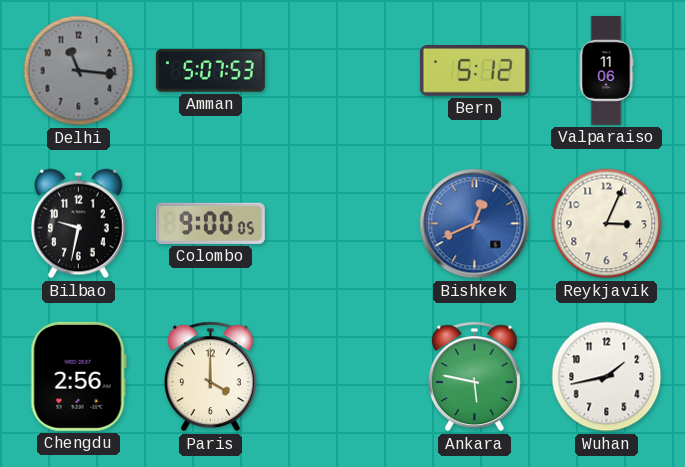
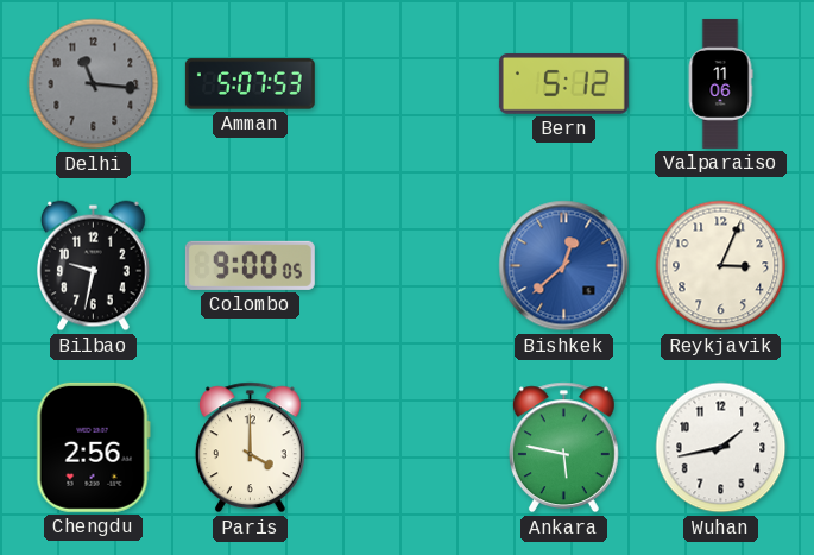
Bishkek: 12:41 -> 12:38 (564, 266)
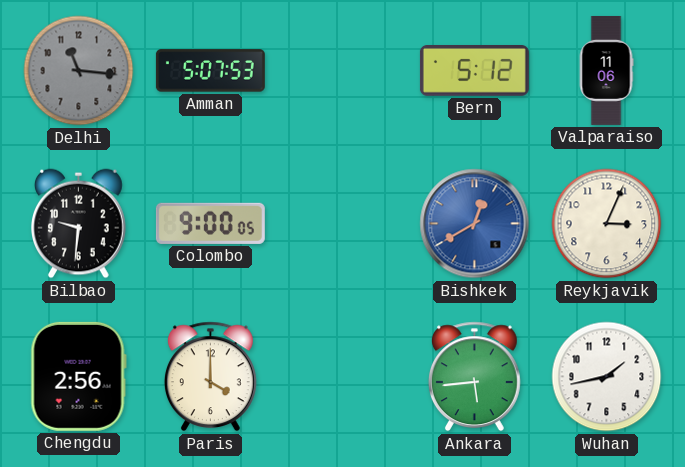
Bilbao: 9:32 -> 9:31 (79, 224)
Bishkek: 12:38 -> 12:40 (475, 224)
Ankara: 5:47 -> 5:44 (474, 377)
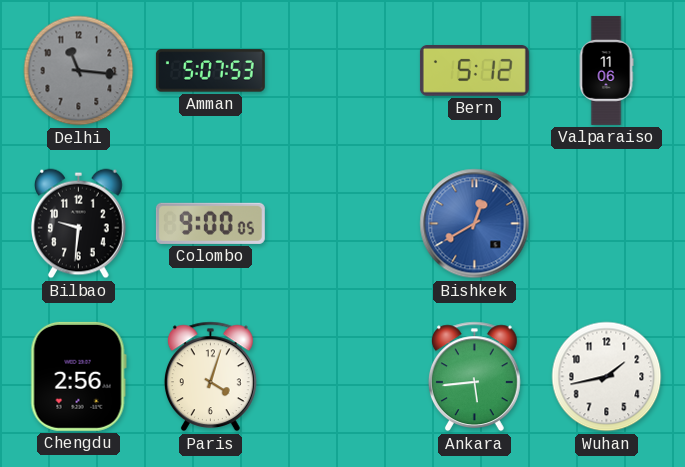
Reykjavik: 3:04 -> none (607, 224)
Paris: 4:00 -> 4:03 (210, 377)
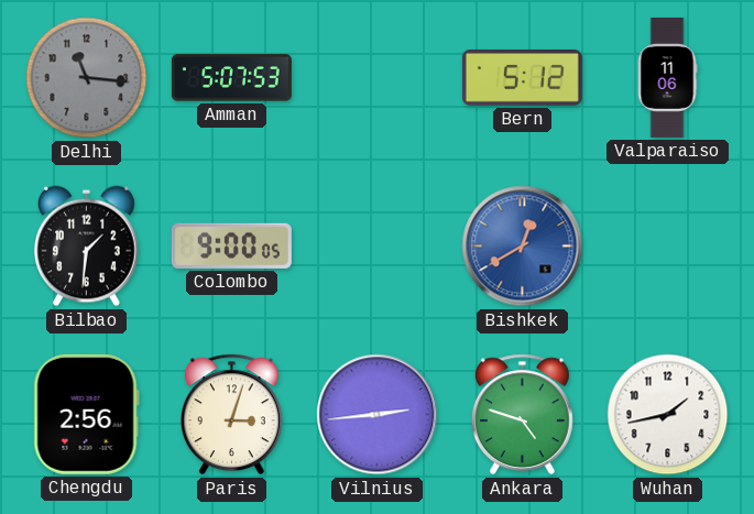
Bilbao: 9:31 -> 1:31 (87, 247)
Paris: 4:03 -> 3:03 (231, 415)
Vilnius: none -> 2:44 (378, 415)
Ankara: 5:44 -> 4:48 (522, 415)
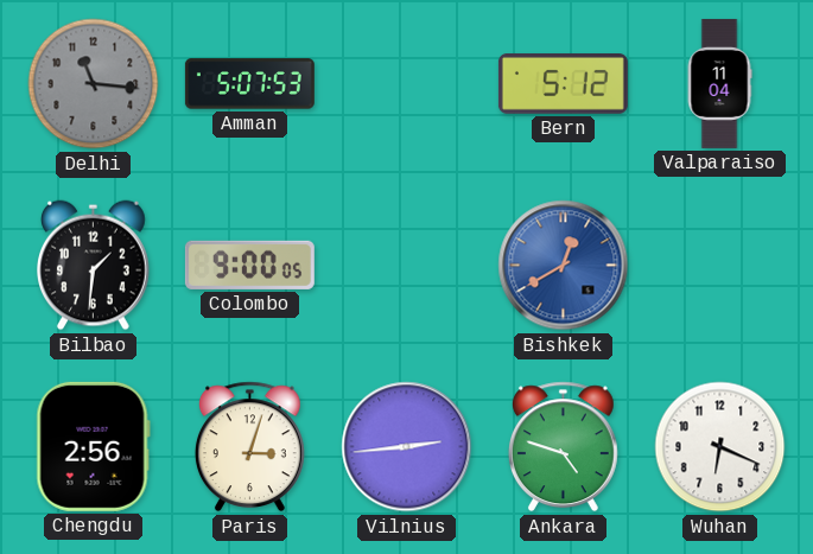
Valparaiso: 11:06 -> 11:04 (719, 83)
Wuhan: 1:43 -> 6:19 (720, 447)
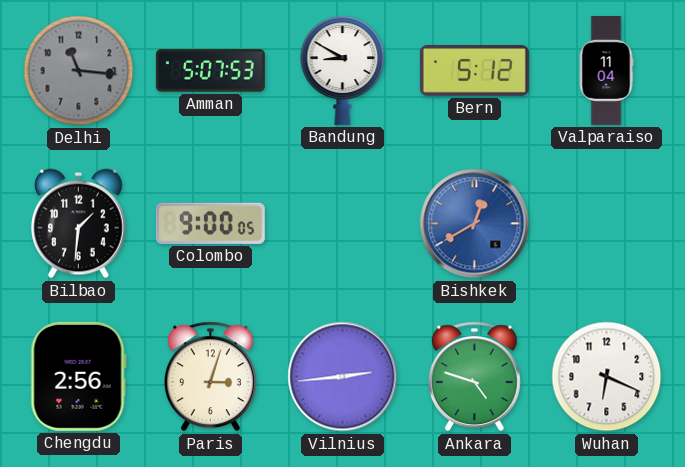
Bandung: none -> 8:50 (343, 70)
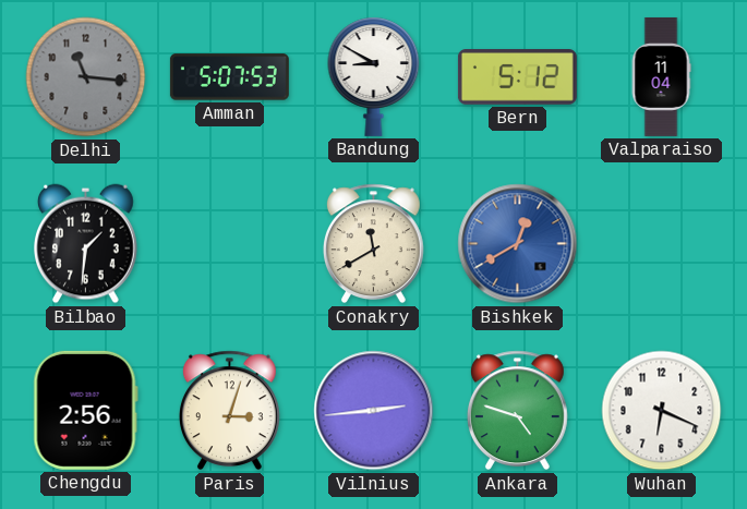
Colombo: 9:00 -> none (210, 223)
Conakry: none -> 11:40 (373, 244)
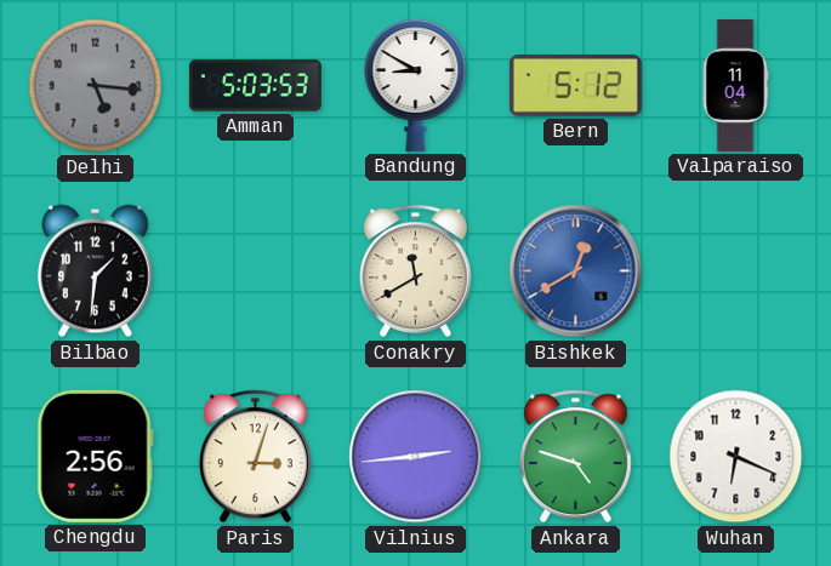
Delhi: 11:16 -> 5:16 (96, 86)
Amman: 5:07 -> 5:03 (255, 86)
